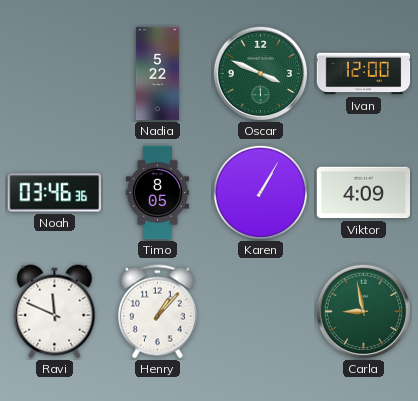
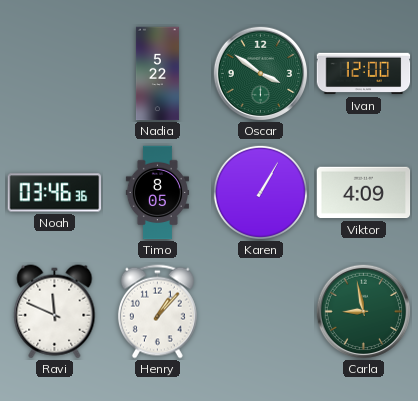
Oscar: 3:49 -> 3:51 (260, 73)
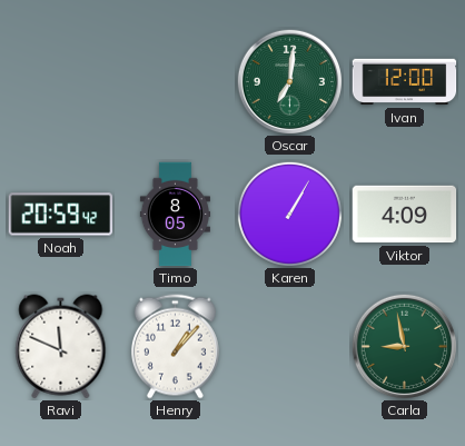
Nadia: 5:22 -> none (157, 74)
Oscar: 3:51 -> 7:01 (289, 81)
Noah: 03:46 -> 20:59 (61, 215)
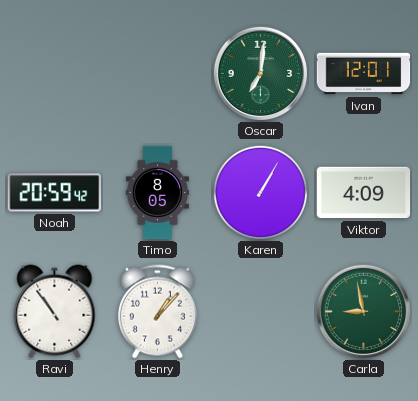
Ivan: 12:00 -> 12:01 (364, 74)
Ravi: 11:49 -> 10:54 (55, 312)
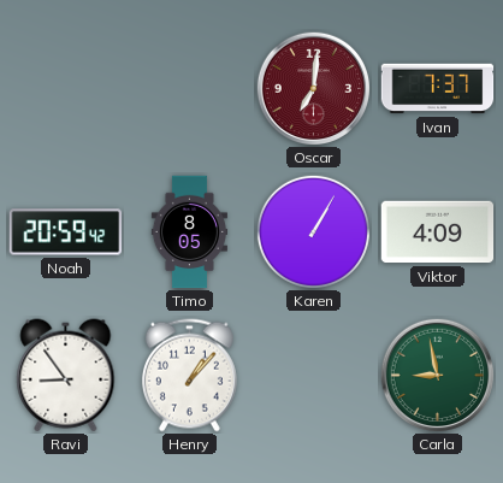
Oscar dial: green -> burgundy (313, 88)
Ivan: 12:01 -> 7:37 (438, 89)
Ravi: 10:54 -> 8:54 (66, 376)
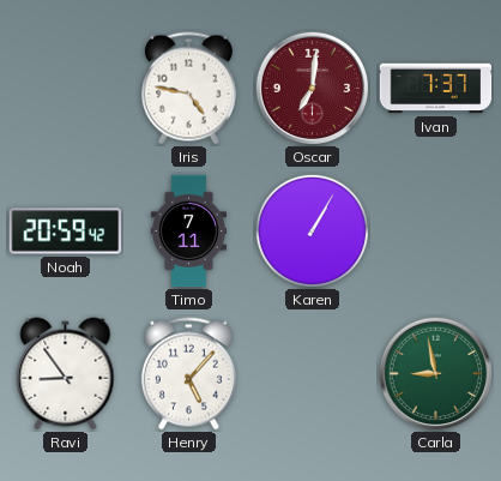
Iris: none -> 4:47 (188, 89)
Timo: 8:05 -> 7:11 (188, 232)
Viktor: 4:09 -> none (438, 232)
Henry: 1:07 -> 5:07 (188, 374)
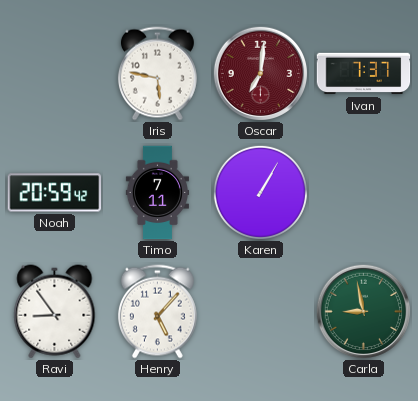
Iris: 4:47 -> 5:47 (157, 74)
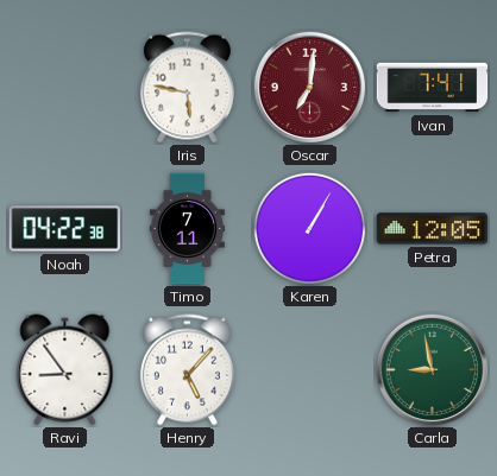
Ivan: 7:37 -> 7:41 (433, 88)
Noah: 20:59 -> 04:22 (65, 229)
Petra: none -> 12:05 (433, 229)
